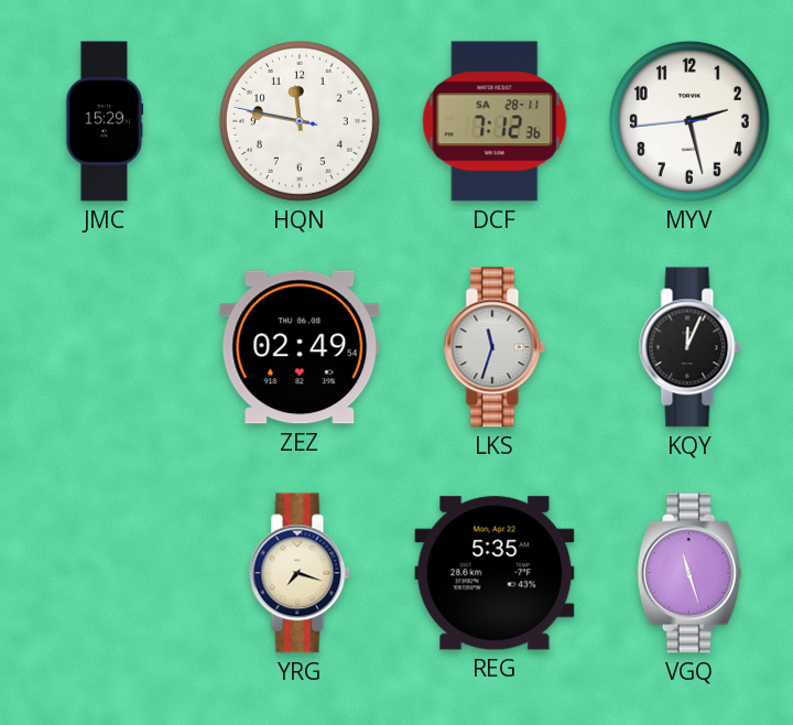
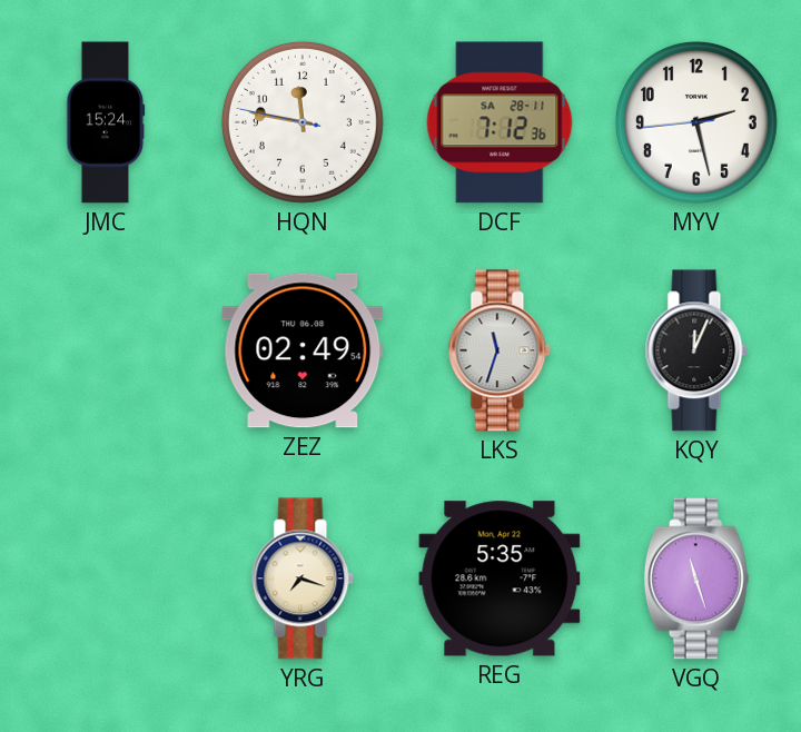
JMC: 15:29 -> 15:24 (106, 122)
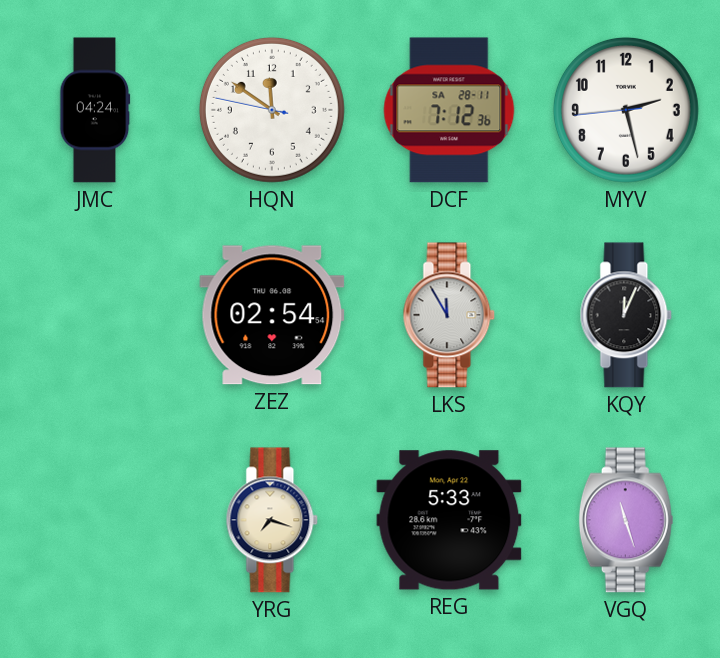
JMC: 15:24 -> 04:24 (95, 110)
HQN: 11:46 -> 11:50 (272, 110)
ZEZ: 02:49 -> 02:54 (272, 315)
LKS: 11:33 -> 11:55 (449, 315)
REG: 5:35 -> 5:33 (449, 520)
